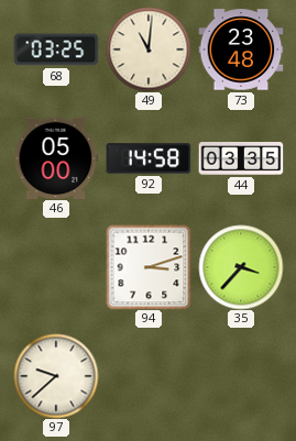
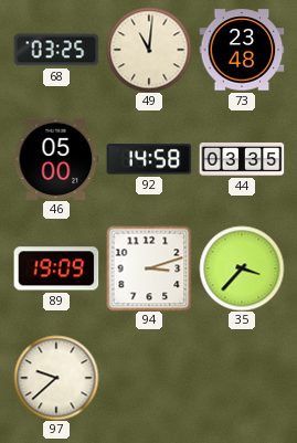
89: none -> 19:09 (56, 268)
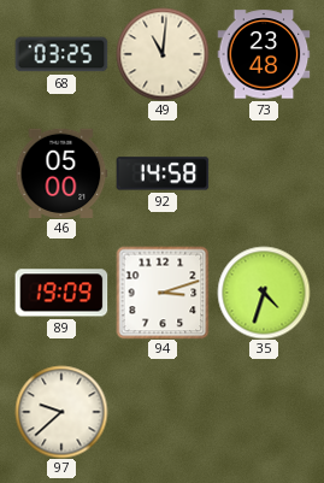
44: 03:35 -> none (242, 159)
35: 3:37 -> 4:33 (264, 293)
